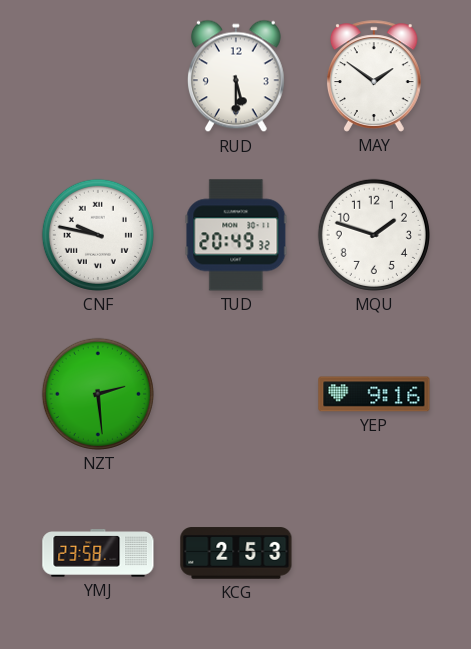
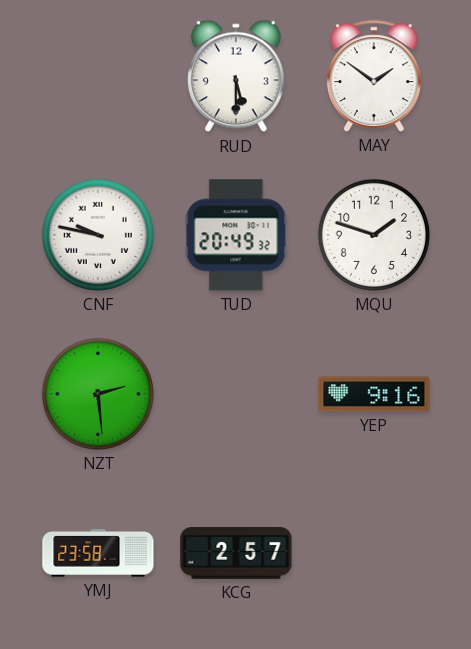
KCG: 2:53 -> 2:57 (236, 553)
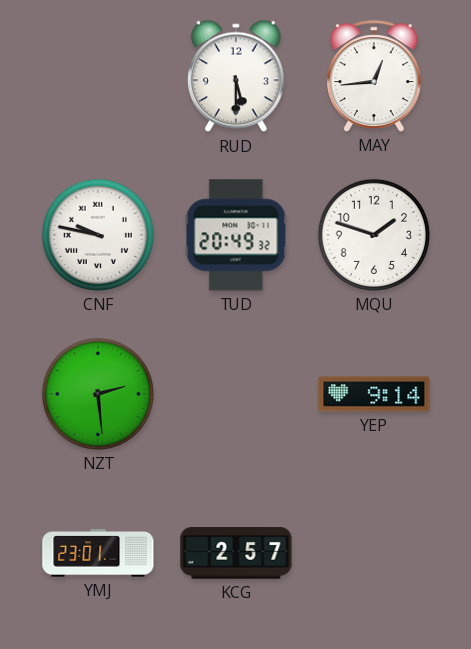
MAY: 1:51 -> 12:44 (374, 76)
YEP: 9:16 -> 9:14 (374, 394)
YMJ: 23:58 -> 23:01 (98, 554)
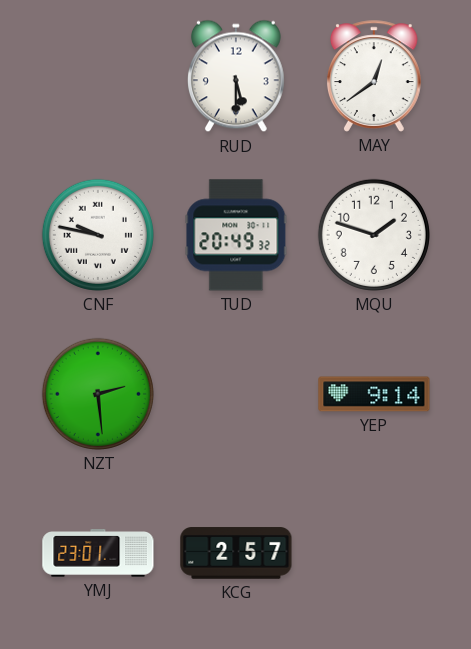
MAY: 12:44 -> 12:39 (374, 76)
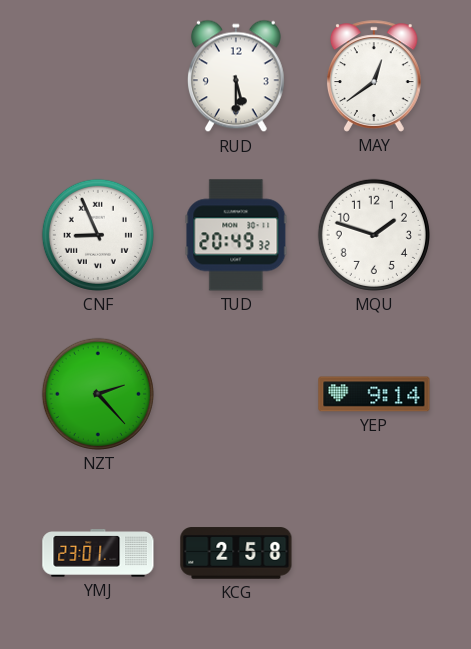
CNF: 9:47 -> 8:56 (98, 235)
NZT: 2:29 -> 2:23 (98, 394)
KCG: 2:57 -> 2:58 (236, 553)
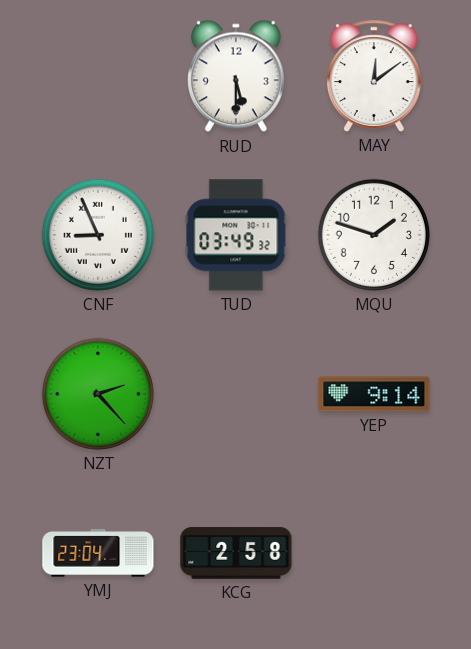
MAY: 12:39 -> 12:09 (374, 76)
TUD: 20:49 -> 03:49 (236, 235)
YMJ: 23:01 -> 23:04 (98, 554)
